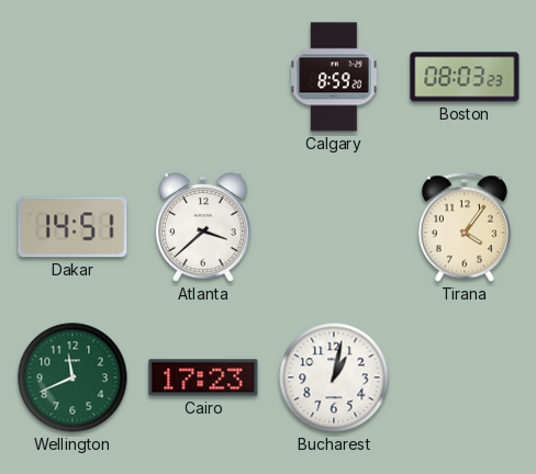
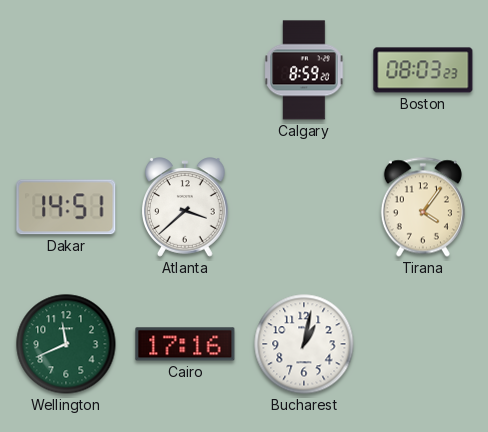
Cairo: 17:23 -> 17:16 (185, 344)
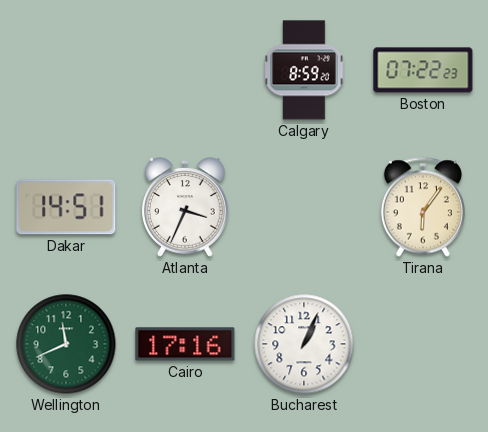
Boston: 08:03 -> 07:22 (423, 70)
Atlanta: 3:38 -> 3:34 (185, 207)
Tirana: 4:06 -> 6:06 (423, 207)
Bucharest: 1:02 -> 1:04 (304, 344)
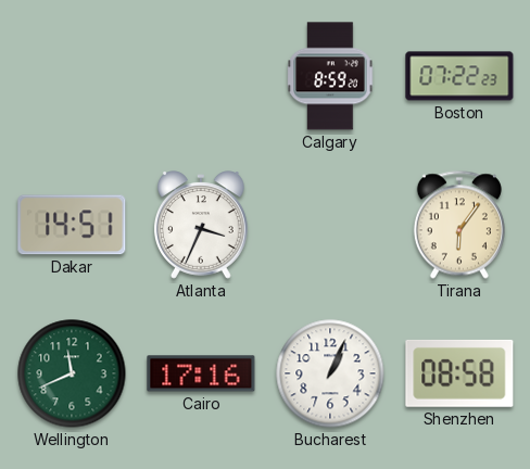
Shenzhen: none -> 08:58 (459, 373)
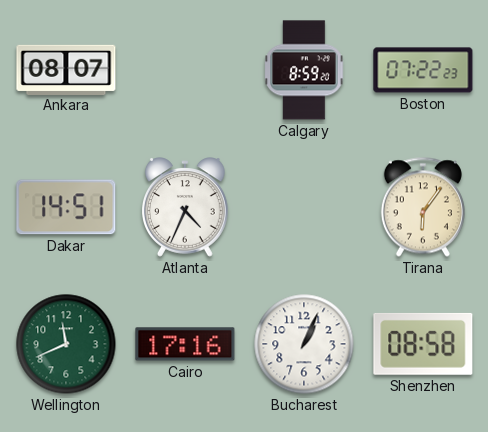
Ankara: none -> 08:07 (66, 69)
Atlanta: 3:34 -> 4:34 (185, 207)
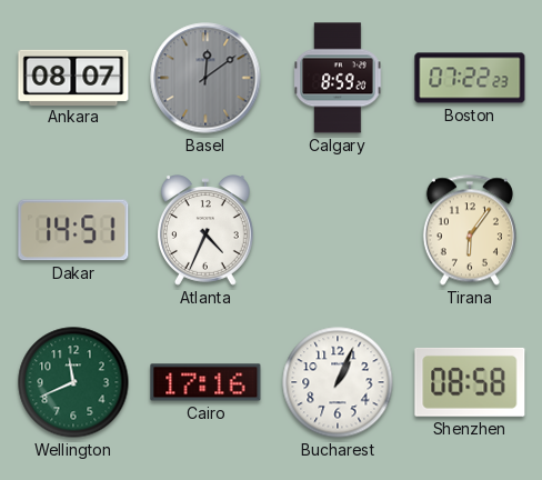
Basel: none -> 12:09 (205, 78)
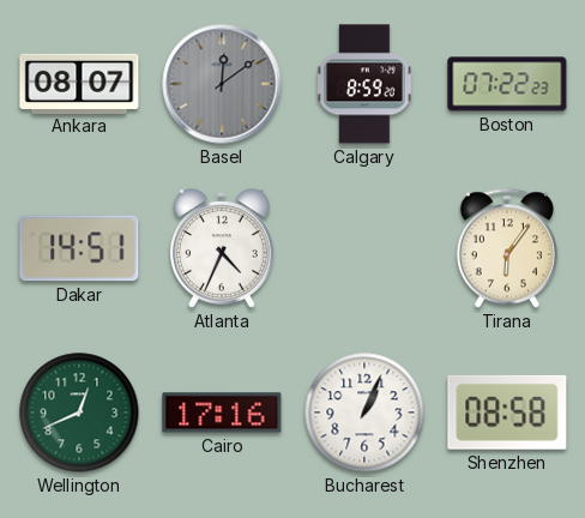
Wellington: 11:41 -> 12:41 (79, 412)
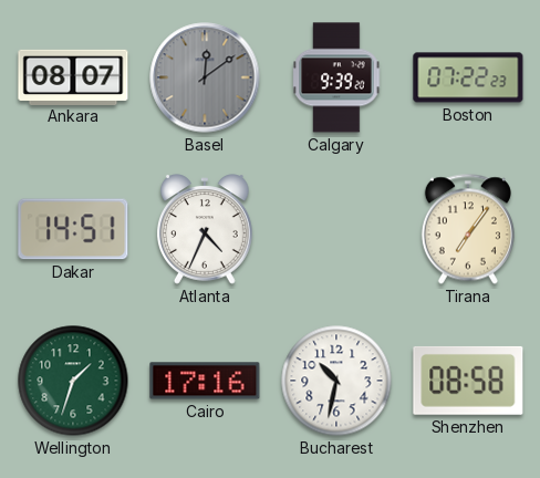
Calgary: 8:59 -> 9:39 (336, 77)
Tirana: 6:06 -> 7:06 (468, 229)
Wellington: 12:41 -> 1:33 (73, 381)
Bucharest: 1:04 -> 10:32 (336, 381)
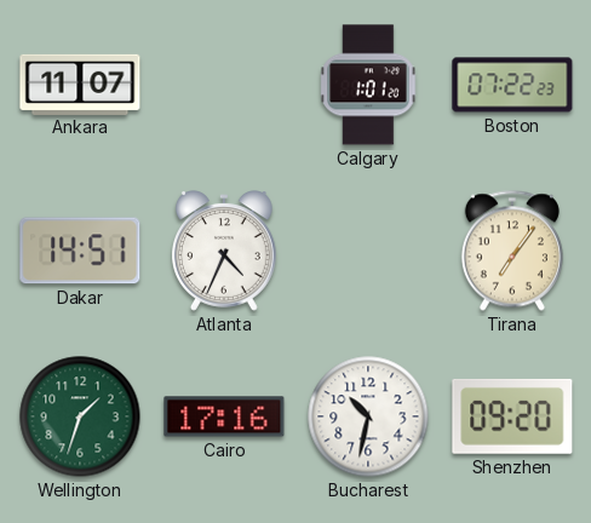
Ankara: 08:07 -> 11:07 (80, 84)
Basel: 12:09 -> none (205, 77)
Calgary: 9:39 -> 1:01 (368, 85)
Shenzhen: 08:58 -> 09:20 (512, 416)
